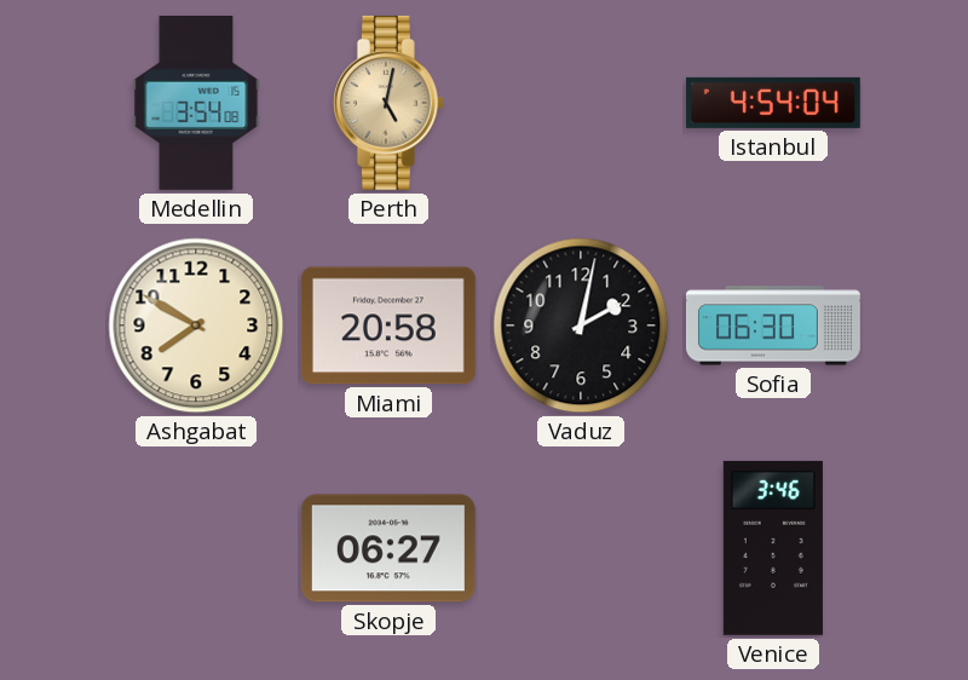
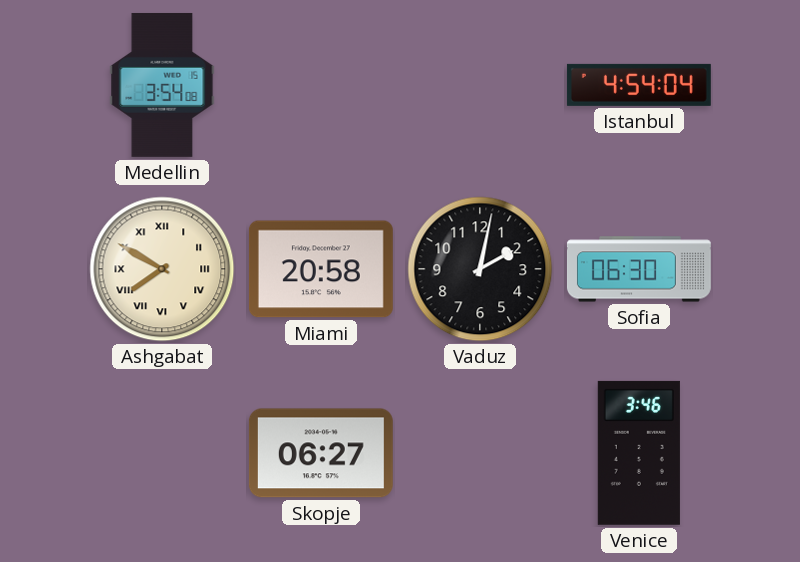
Perth: 5:02 -> none (388, 103)
Ashgabat numerals: Arabic -> Roman (162, 269)
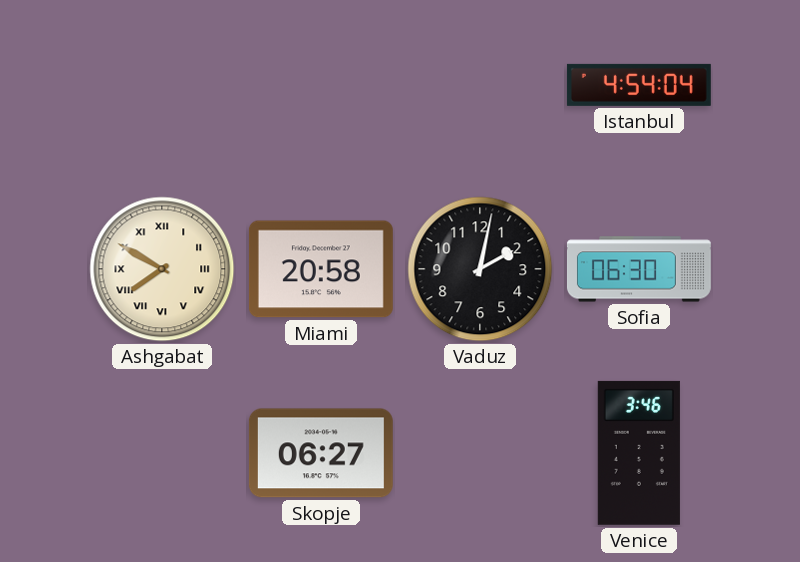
Medellin: 3:54 -> none (162, 85)
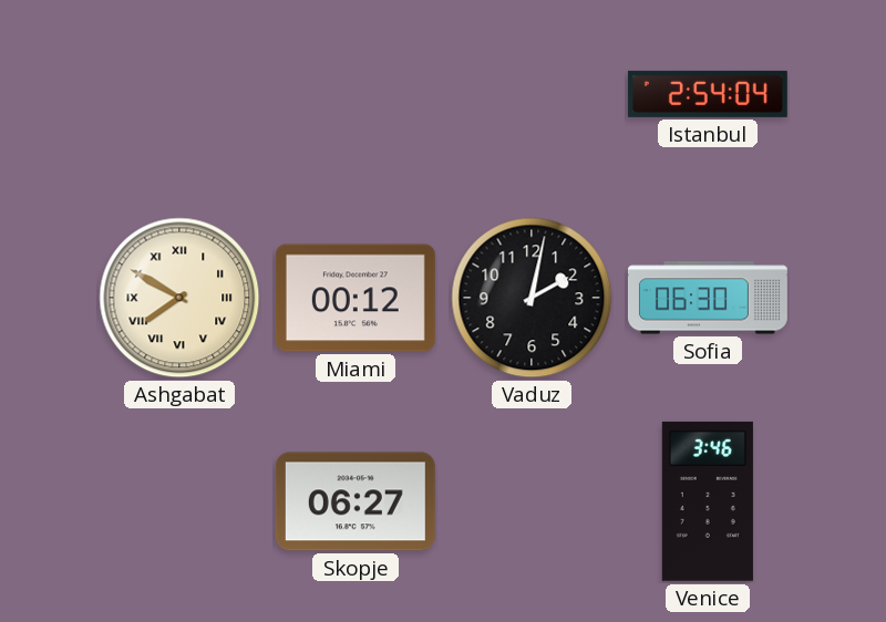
Istanbul: 4:54 -> 2:54 (708, 94)
Miami: 20:58 -> 00:12 (356, 298)
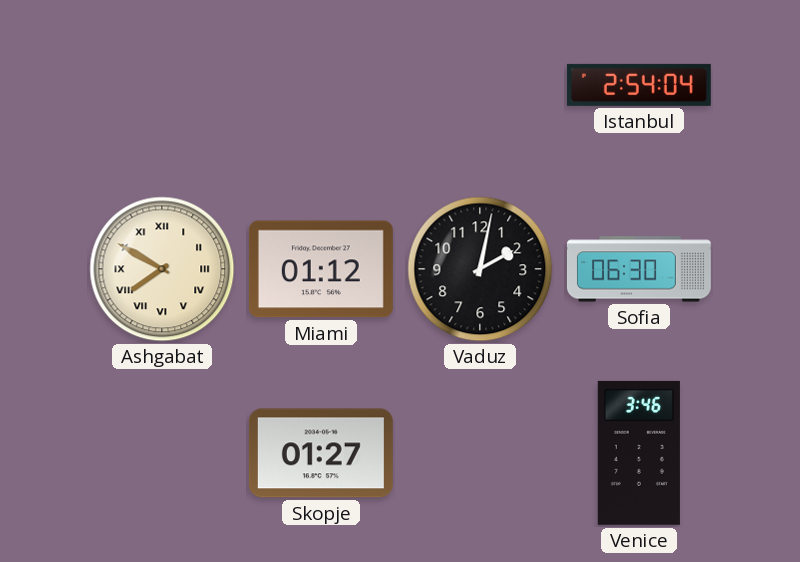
Miami: 00:12 -> 01:12 (321, 269)
Skopje: 06:27 -> 01:27 (321, 453)
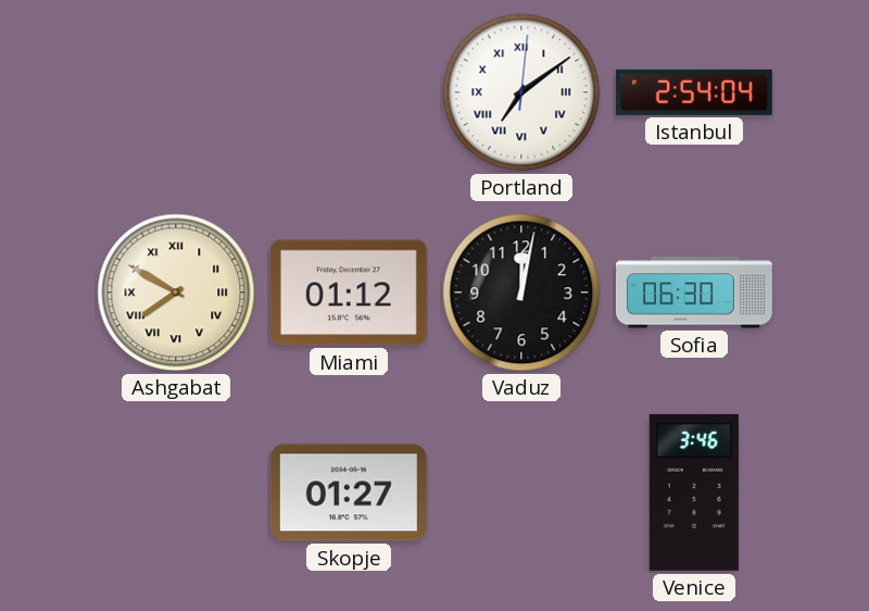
Portland: none -> 7:09 (521, 92)
Vaduz: 2:02 -> 12:02 (521, 292)
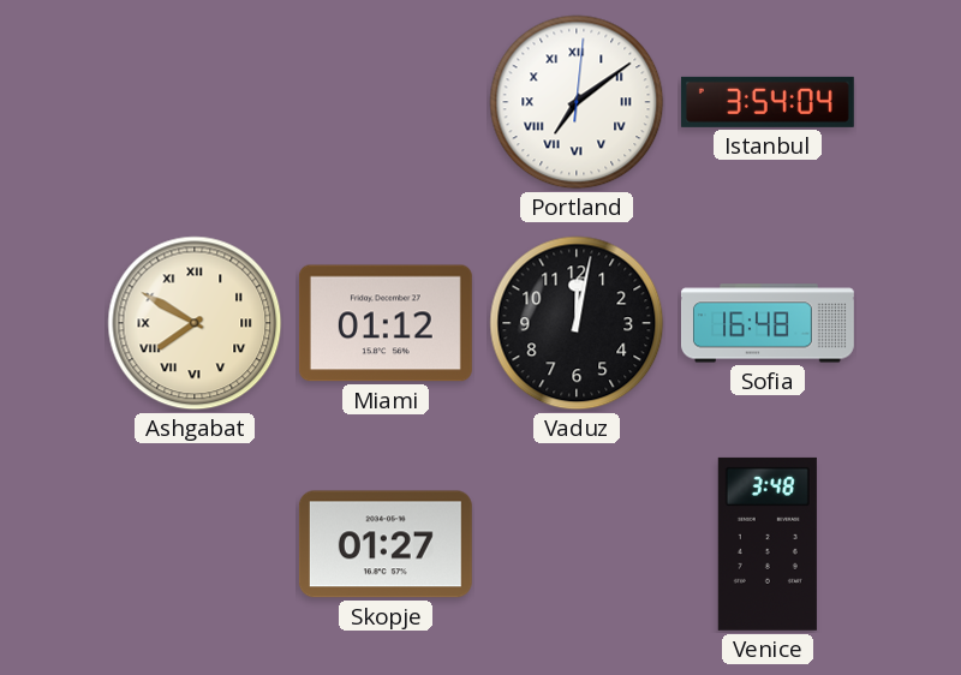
Istanbul: 2:54 -> 3:54 (768, 102)
Sofia: 06:30 -> 16:48 (768, 323)
Venice: 3:46 -> 3:48 (768, 544)
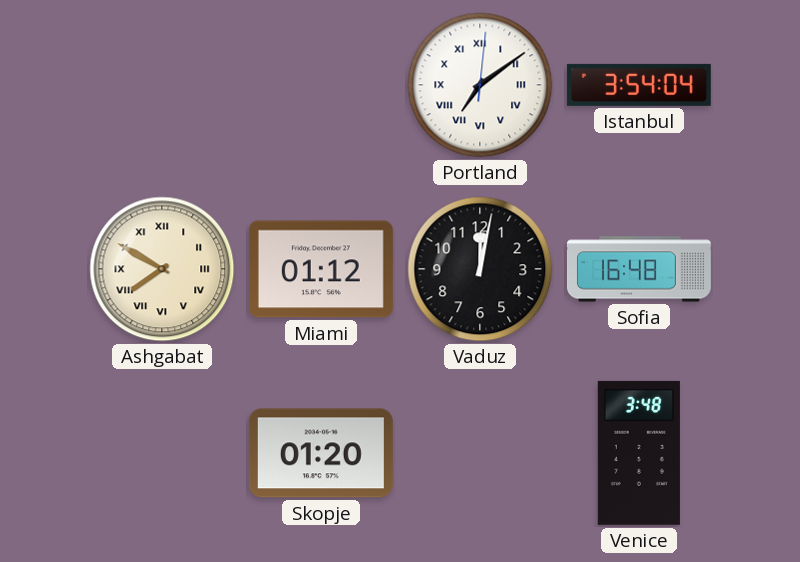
Skopje: 01:27 -> 01:20 (321, 453)
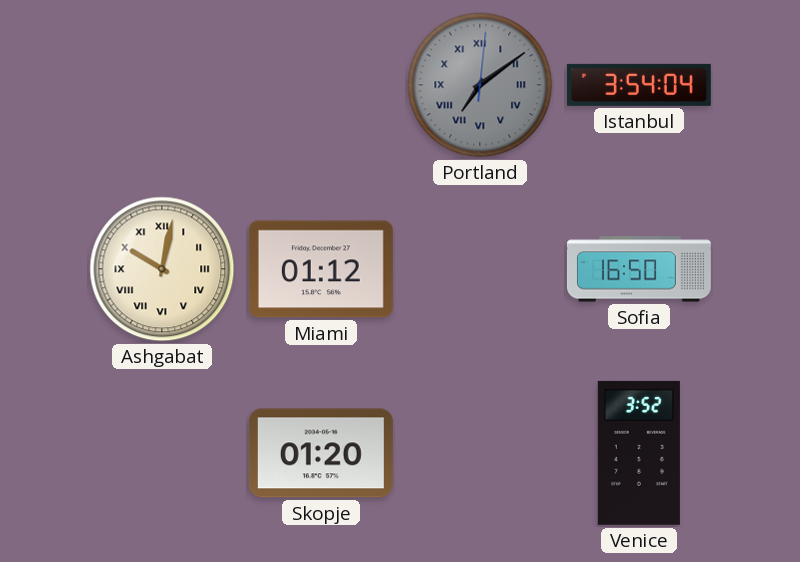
Portland dial: white -> grey (480, 85)
Ashgabat: 7:50 -> 10:02 (162, 269)
Vaduz: 12:02 -> none (480, 269)
Sofia: 16:48 -> 16:50 (639, 269)
Venice: 3:48 -> 3:52 (639, 453)
